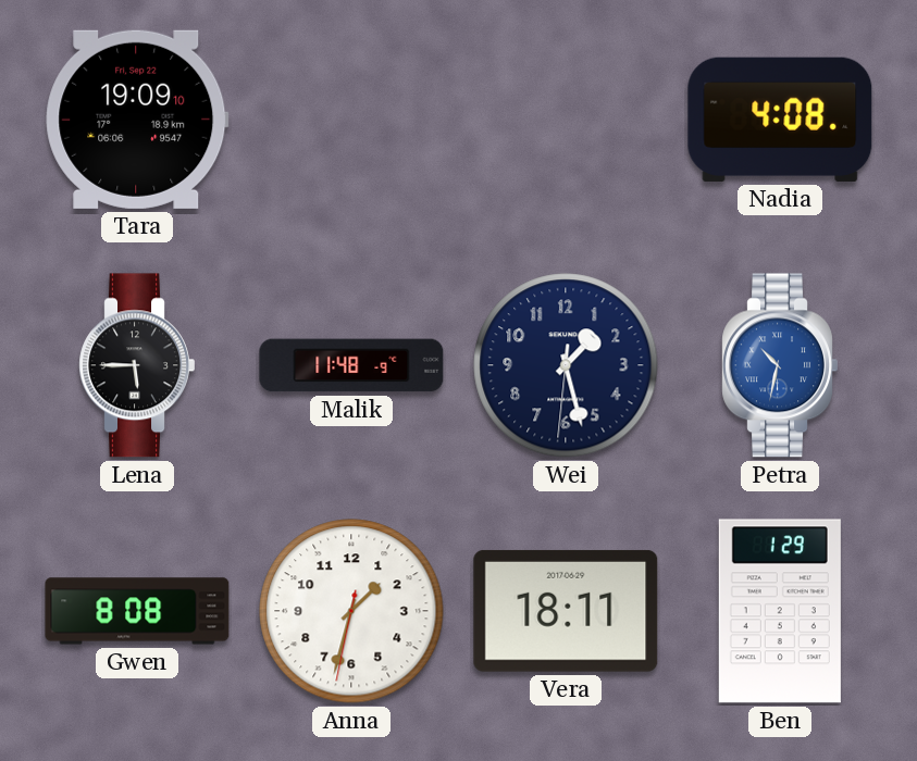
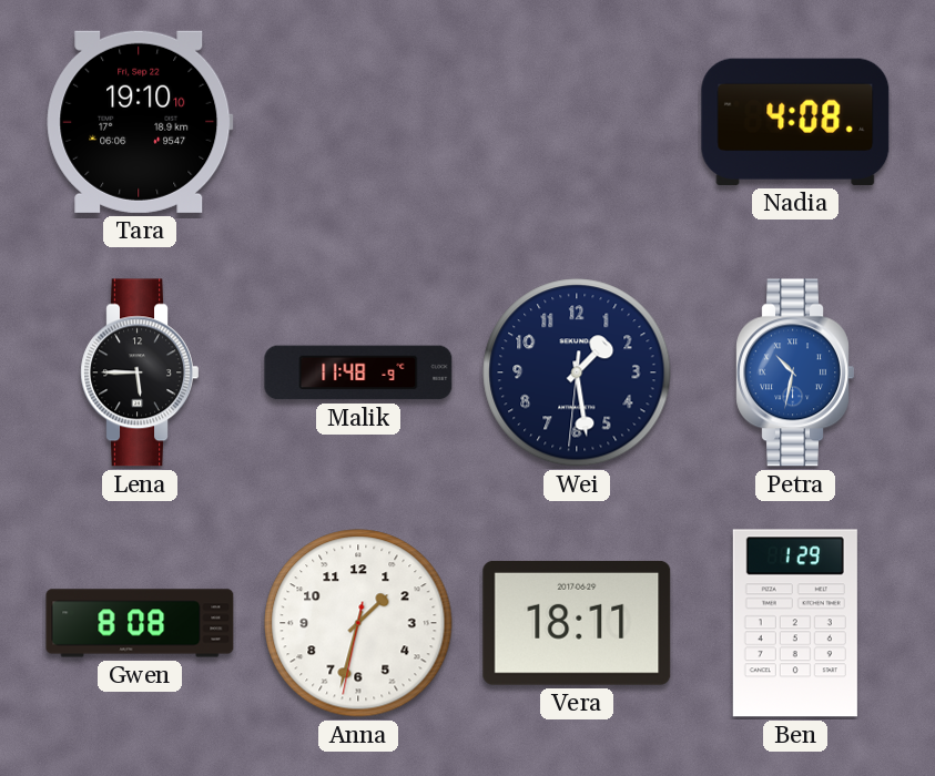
Tara: 19:09 -> 19:10 (140, 122)
Wei: 1:27 -> 1:28 (577, 372)
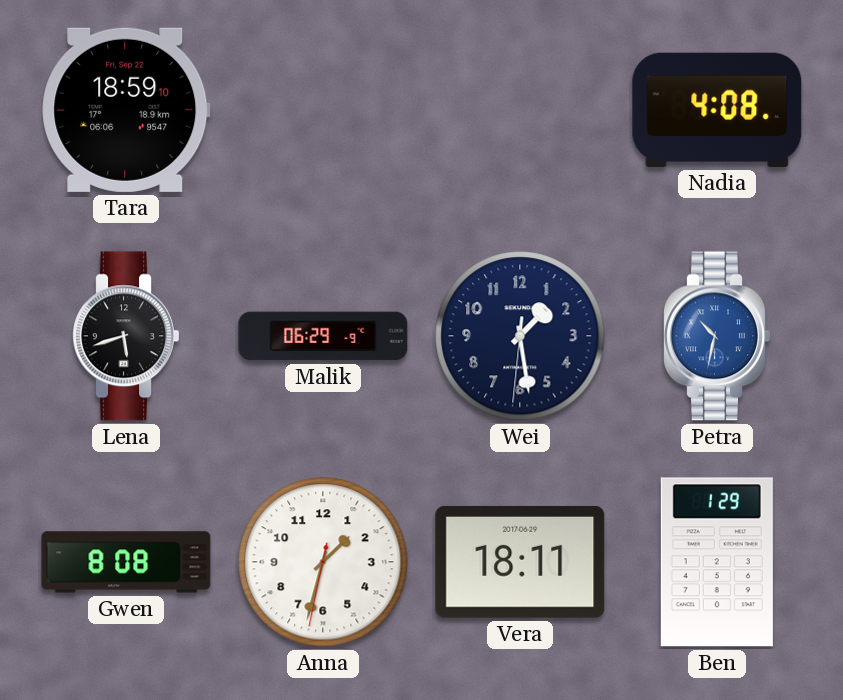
Tara: 19:10 -> 18:59 (126, 110)
Lena: 5:45 -> 5:42 (126, 336)
Malik: 11:48 -> 06:29 (323, 336)
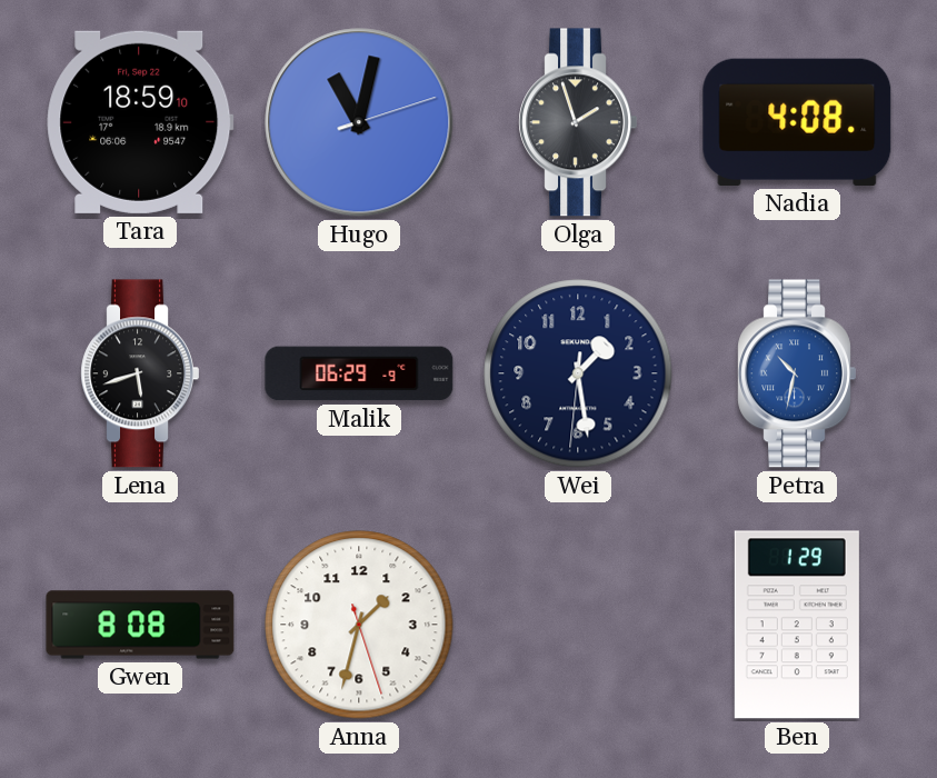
Hugo: none -> 11:02 (359, 122)
Olga: none -> 1:57 (578, 122)
Anna: 1:32:32 -> 1:32:27 (359, 625)
Vera: 18:11 -> none (520, 562)
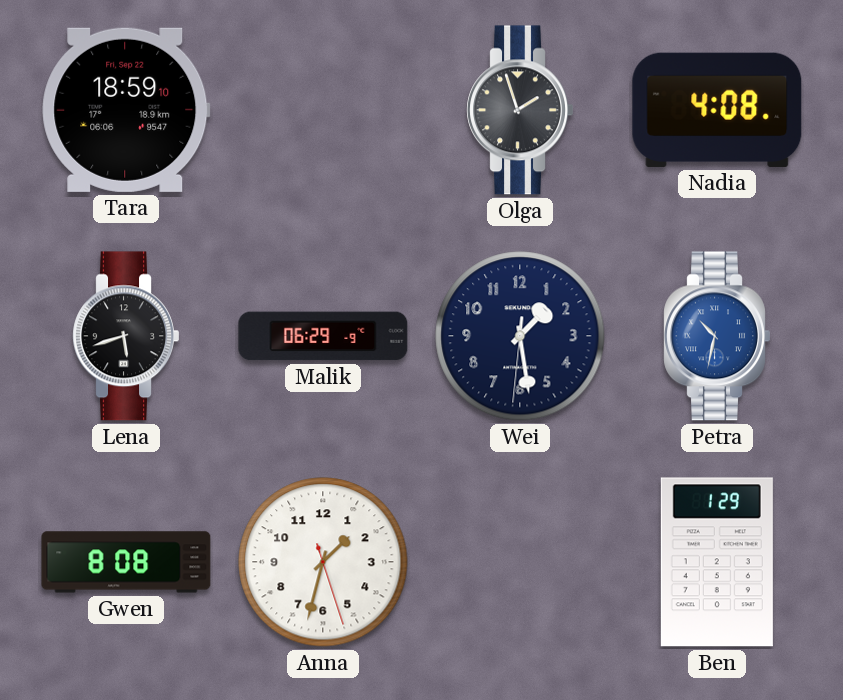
Hugo: 11:02 -> none (359, 122)
